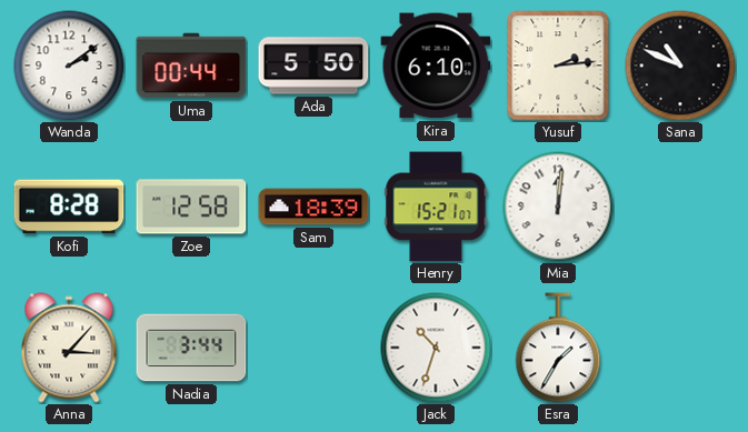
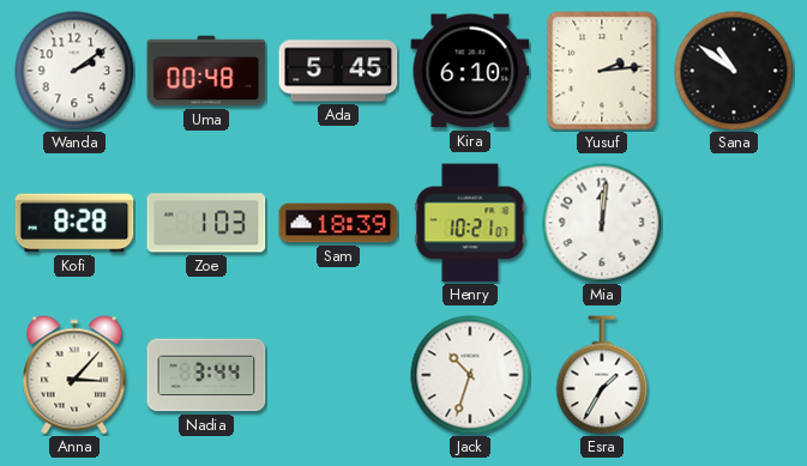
Uma: 00:44 -> 00:48 (206, 71)
Ada: 5:50 -> 5:45 (338, 71)
Sana: 10:49 -> 10:51 (734, 71)
Zoe: 12:58 -> 1:03 (206, 223)
Henry: 15:21 -> 10:21 (470, 223)
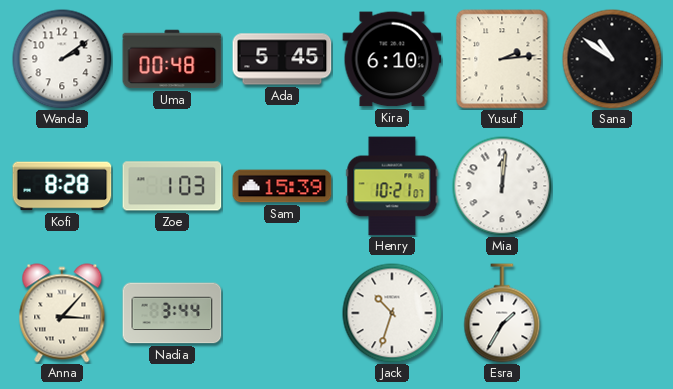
Sam: 18:39 -> 15:39 (282, 186)
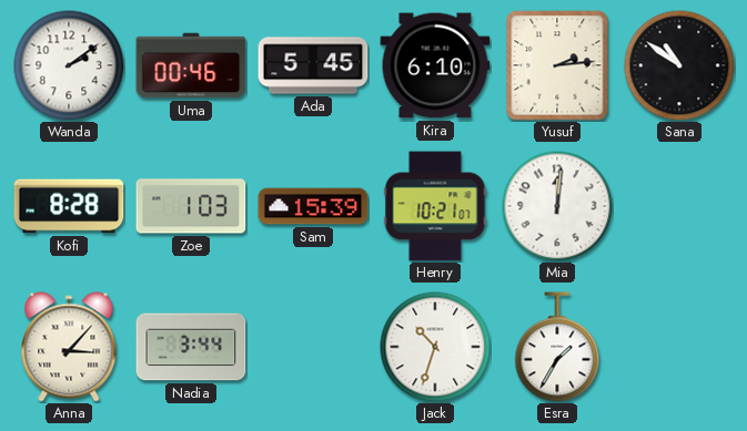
Uma: 00:48 -> 00:46 (191, 65)
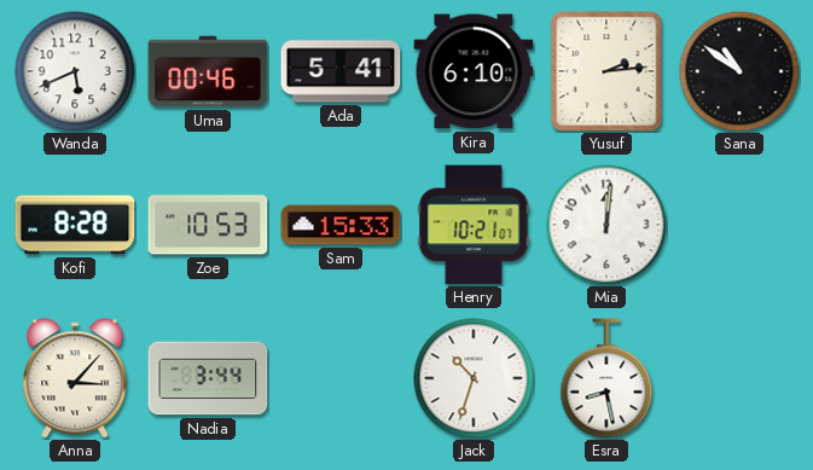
Wanda: 2:09 -> 5:41 (75, 71)
Ada: 5:45 -> 5:41 (341, 71)
Zoe: 1:03 -> 10:53 (208, 225)
Sam: 15:39 -> 15:33 (341, 225)
Esra: 1:35 -> 8:28 (606, 378)
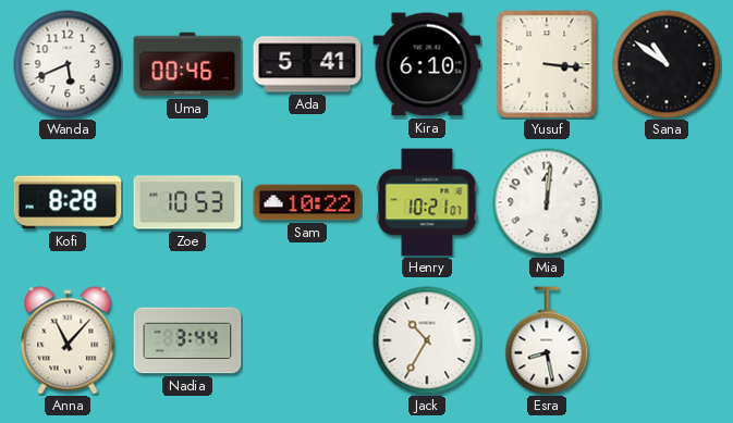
Yusuf: 2:14 -> 3:16 (547, 64)
Sam: 15:33 -> 10:22 (307, 202)
Anna: 3:07 -> 11:07 (68, 340)
Jack: 10:33 -> 10:35 (427, 340)
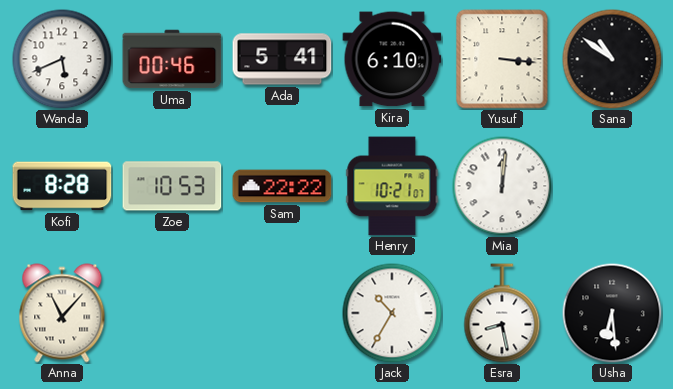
Sam: 10:22 -> 22:22 (282, 186)
Nadia: 3:44 -> none (187, 340)
Usha: none -> 6:29 (612, 313)
